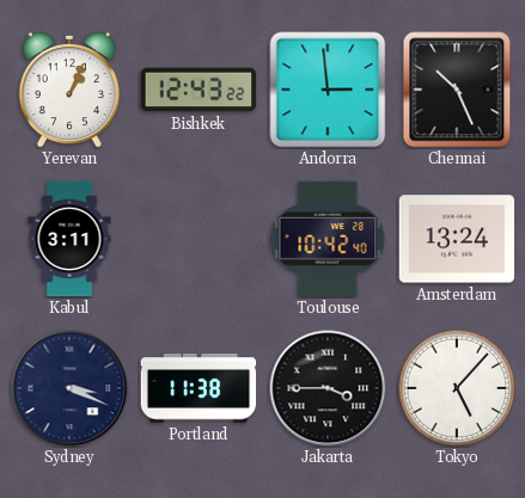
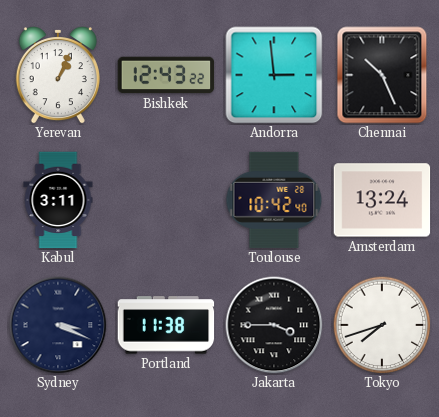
Tokyo: 5:07 -> 7:42 (382, 325)
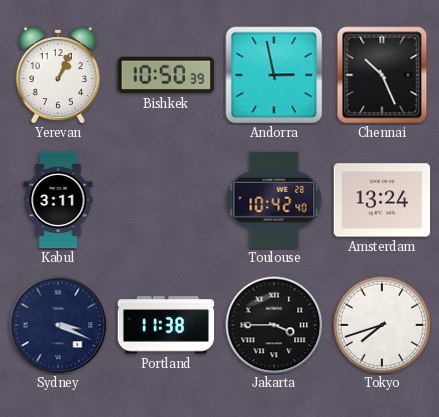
Bishkek: 12:43 -> 10:50 (166, 75)
Andorra: 2:59 -> 2:58 (274, 75)
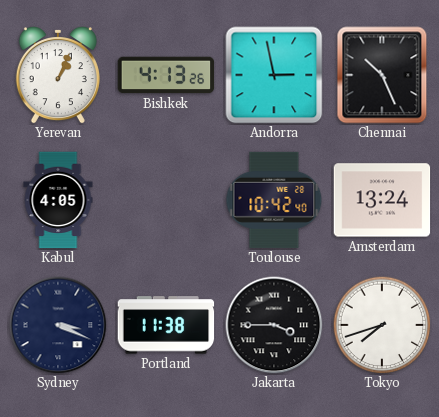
Bishkek: 10:50 -> 4:13 (166, 75)
Kabul: 3:11 -> 4:05 (58, 200)
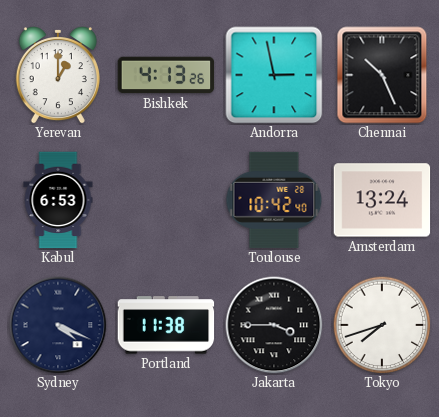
Yerevan: 1:04 -> 1:00 (58, 76)
Kabul: 4:05 -> 6:53 (58, 200)
Sydney: 3:19 -> 4:19 (58, 325)
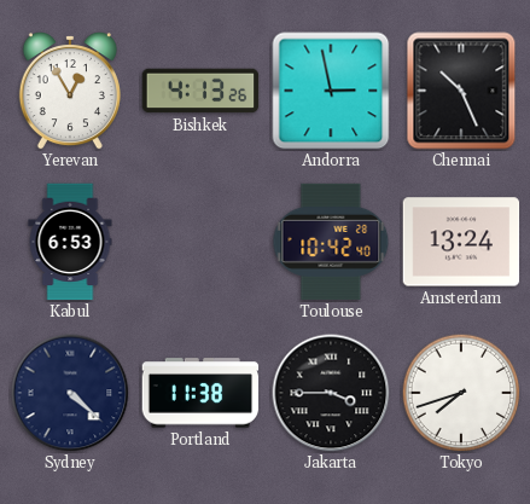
Yerevan: 1:00 -> 12:55 (70, 92)
Sydney: 4:19 -> 4:22 (70, 393)
